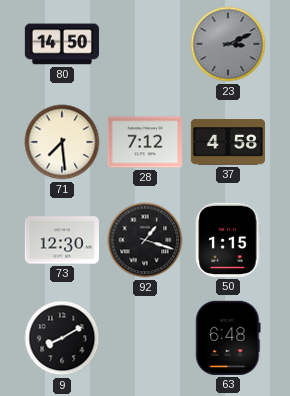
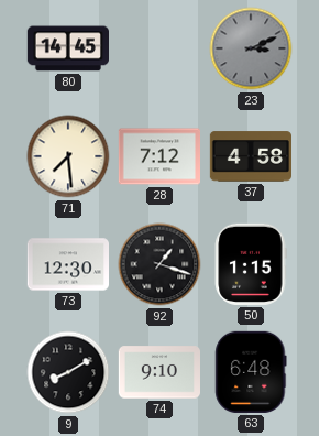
80: 14:50 -> 14:45 (67, 48)
74: none -> 9:10 (158, 372)
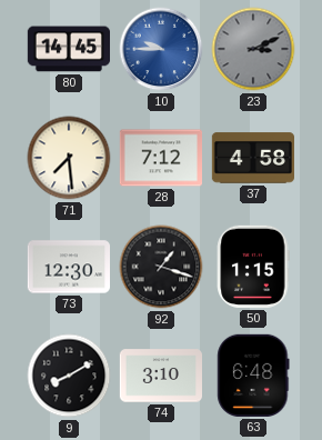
10: none -> 9:45 (161, 49)
74: 9:10 -> 3:10 (160, 376)
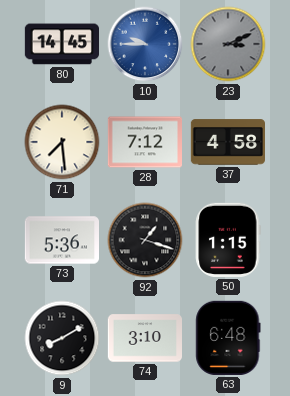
73: 12:30 -> 5:36 (61, 240)
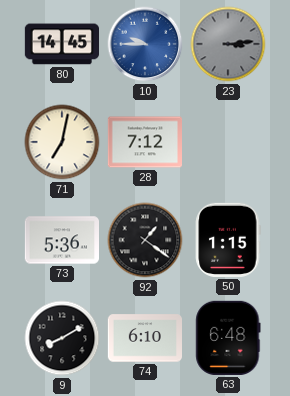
23: 3:11 -> 3:14 (228, 44)
71: 7:29 -> 7:02 (62, 142)
37: 4:58 -> none (227, 142)
92: 1:18 -> 1:21 (145, 240)
74: 3:10 -> 6:10 (144, 338)
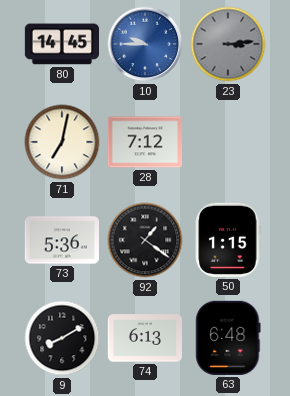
74: 6:10 -> 6:13 (144, 338)
